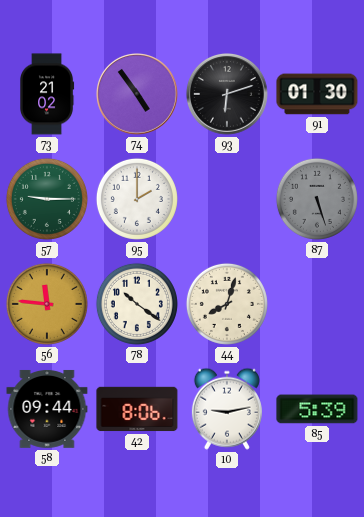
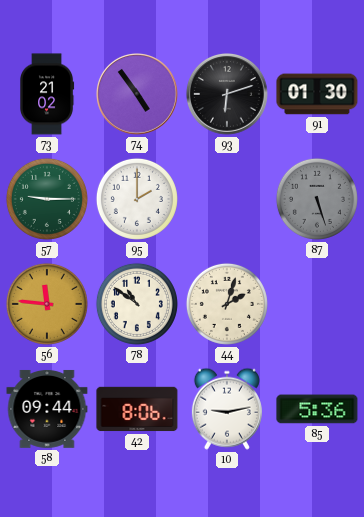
78: 10:21 -> 10:51 (137, 304)
44: 8:03 -> 2:03 (227, 304)
85: 5:39 -> 5:36 (317, 409)
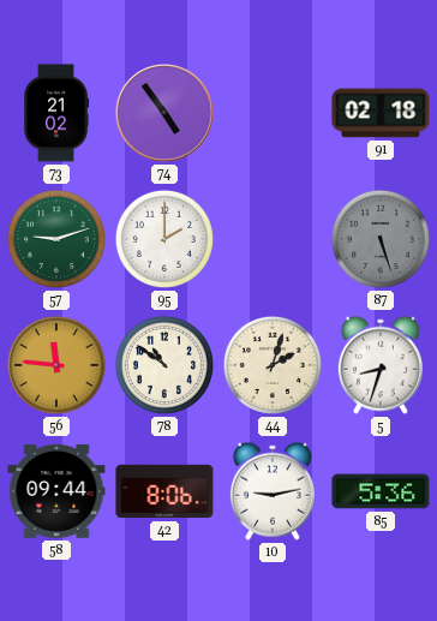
93: 6:12 -> none (227, 95)
91: 01:30 -> 02:18 (381, 113)
57: 9:15 -> 9:12 (56, 239)
5: none -> 8:33 (381, 365)
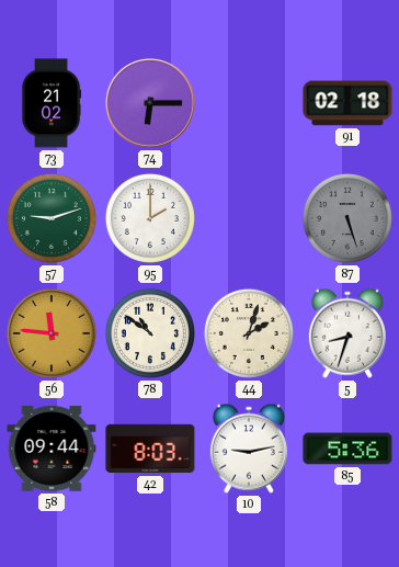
74: 4:54 -> 6:15 (150, 104)
42: 8:06 -> 8:03 (150, 449)
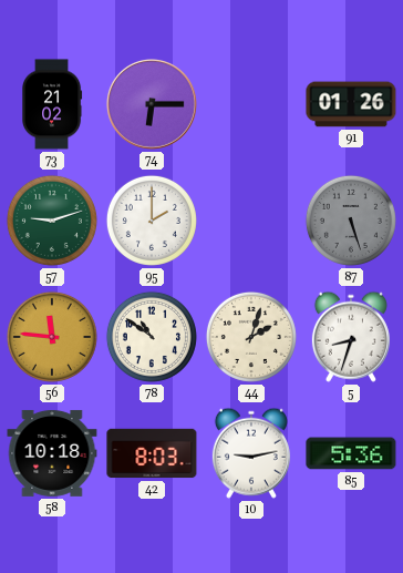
91: 02:18 -> 01:26 (351, 104)
58: 09:44 -> 10:18 (52, 453)
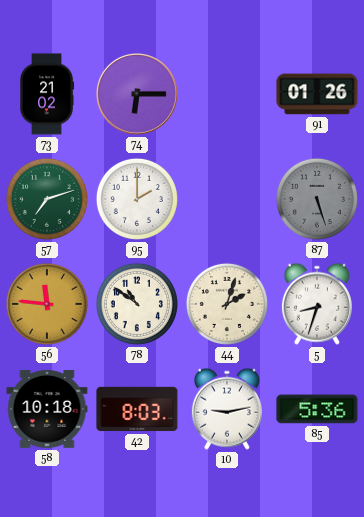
57: 9:12 -> 7:12 (47, 199)
